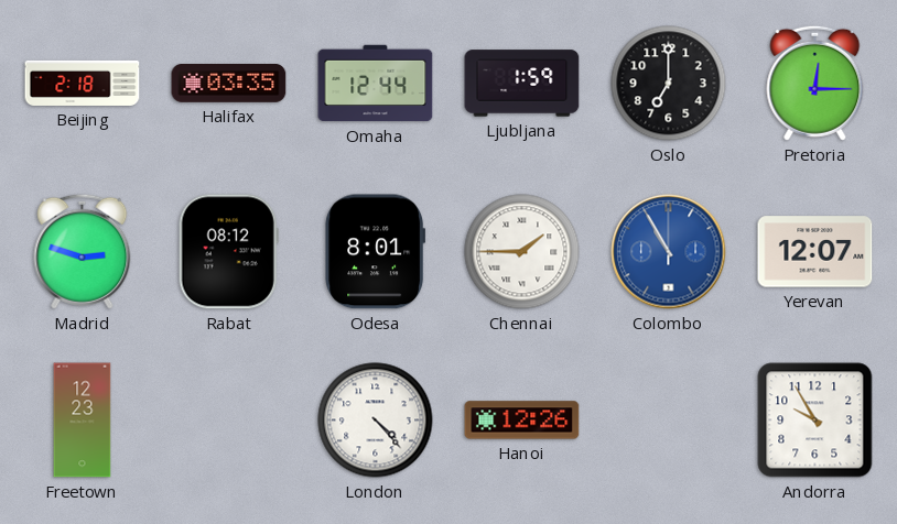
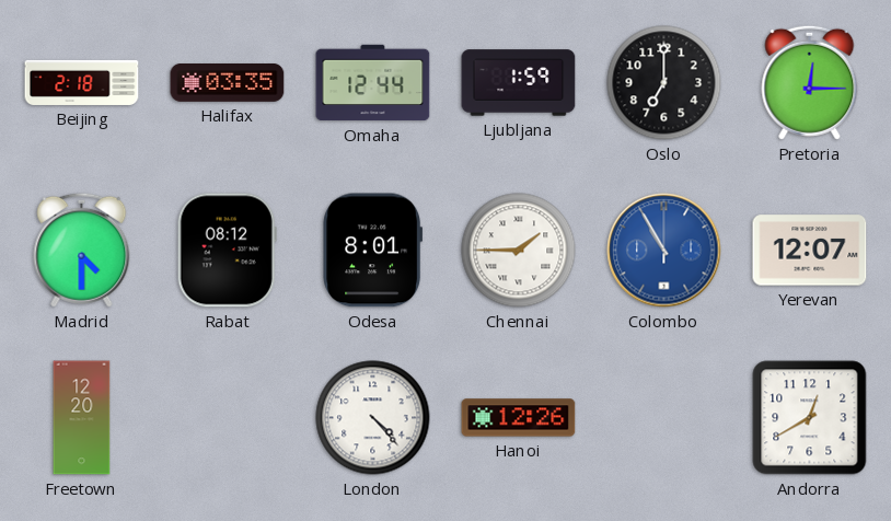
Madrid: 2:48 -> 4:30 (82, 250)
Freetown: 12:23 -> 12:20 (82, 418)
Andorra: 9:55 -> 12:40 (810, 418)
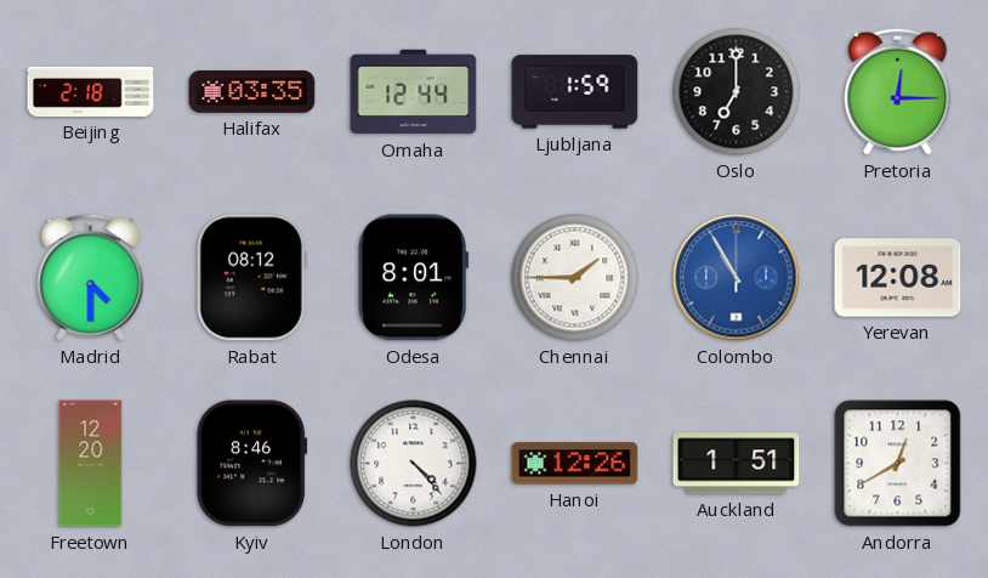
Yerevan: 12:07 -> 12:08 (898, 278)
Kyiv: none -> 8:46 (252, 464)
Auckland: none -> 1:51 (737, 464)
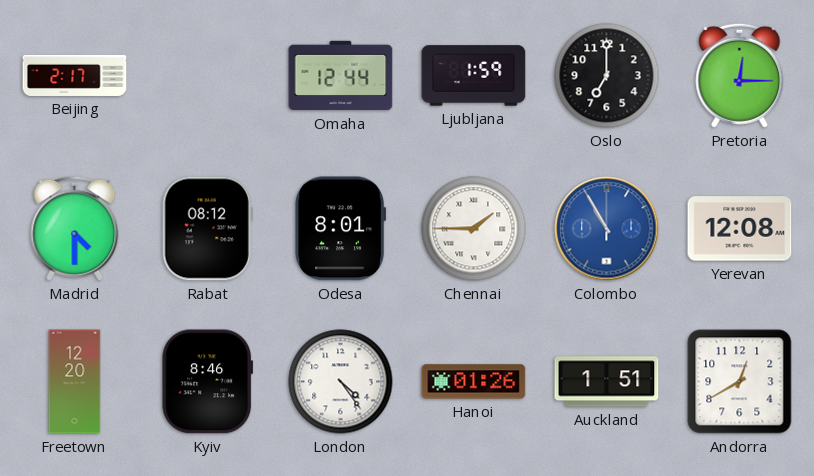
Beijing: 2:18 -> 2:17 (75, 75)
Halifax: 03:35 -> none (252, 92)
London: 4:23 -> 4:24 (341, 382)
Hanoi: 12:26 -> 01:26 (474, 382)
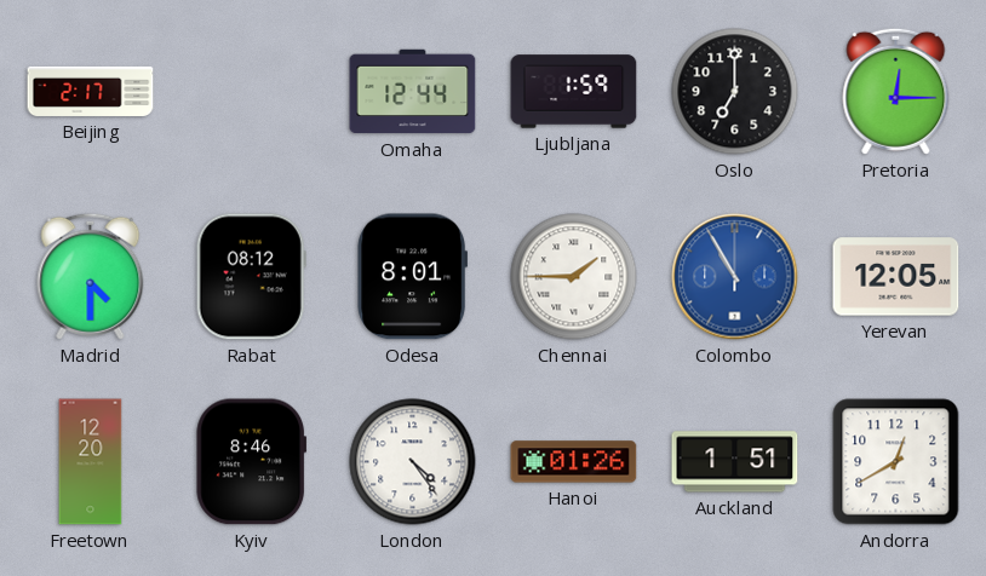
Yerevan: 12:08 -> 12:05 (896, 277)
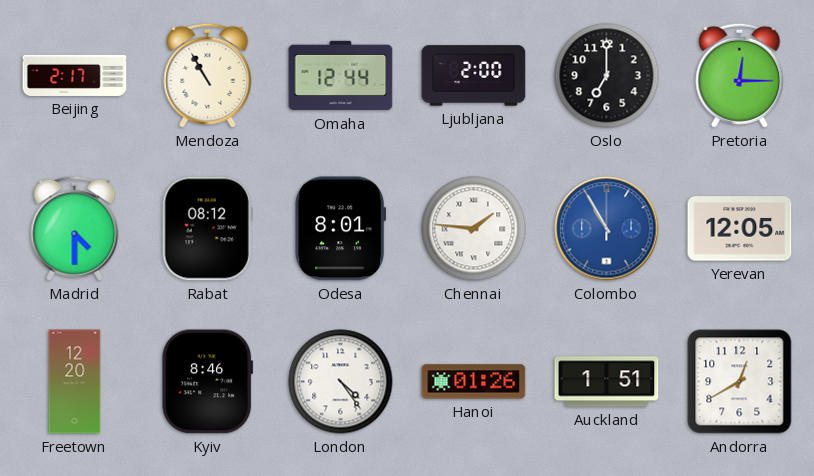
Mendoza: none -> 10:55 (208, 75)
Ljubljana: 1:59 -> 2:00 (474, 76)
Chennai: 1:45 -> 1:46 (474, 229)
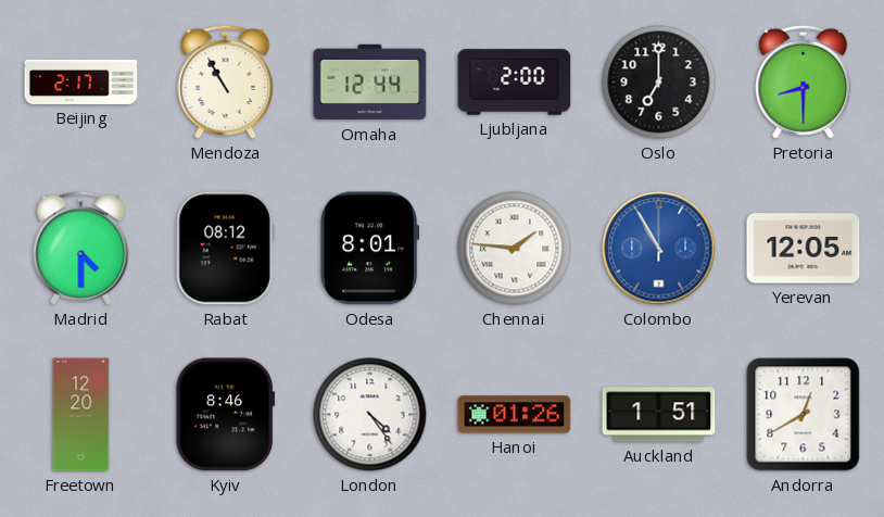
Pretoria: 12:15 -> 8:30 (804, 81)
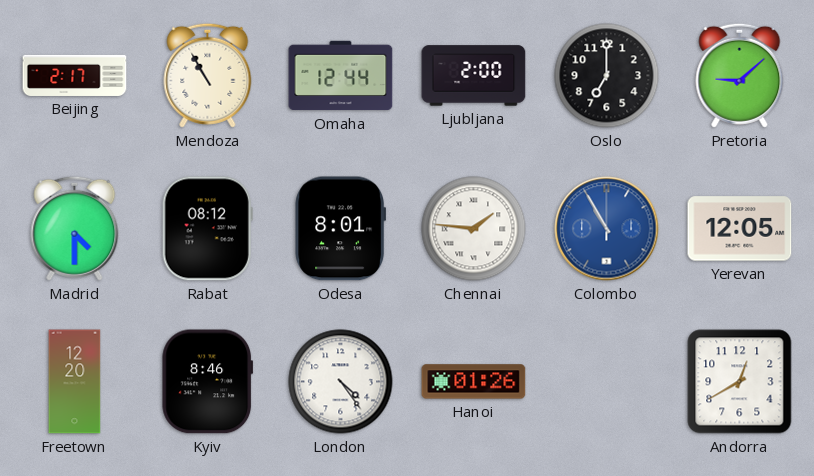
Pretoria: 8:30 -> 9:08 (740, 75)
Auckland: 1:51 -> none (659, 415)
